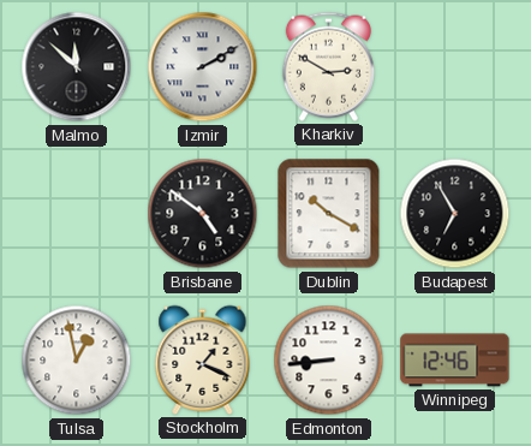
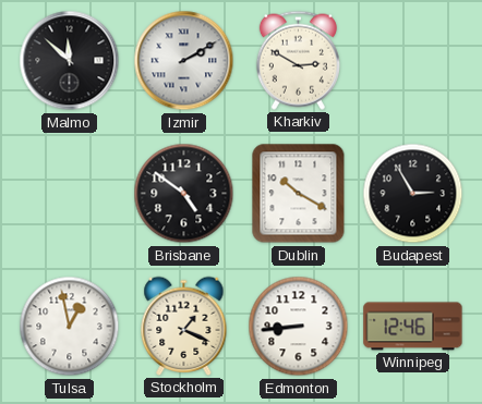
Budapest: 6:55 -> 2:55 (413, 194)
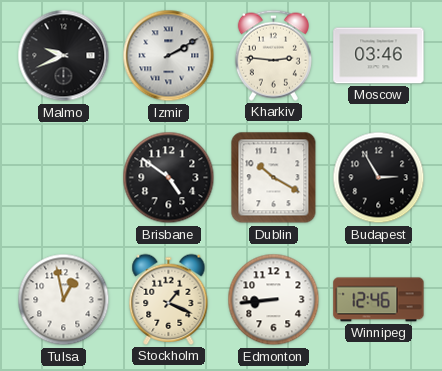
Malmo: 11:52 -> 9:41 (64, 56)
Kharkiv: 2:50 -> 2:46 (273, 55)
Moscow: none -> 03:46 (379, 56)
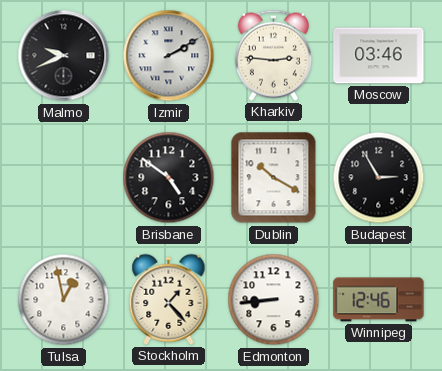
Stockholm: 1:19 -> 1:23 (169, 299)
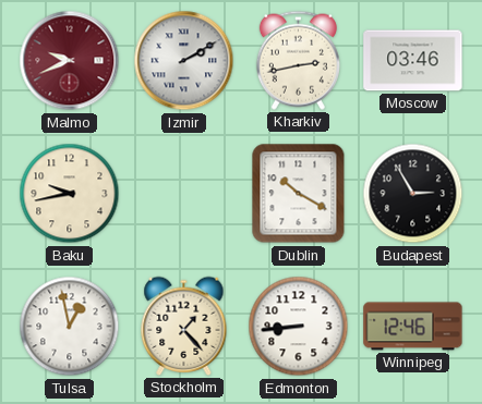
Malmo dial: black -> burgundy (70, 61)
Kharkiv: 2:46 -> 2:43 (298, 60)
Baku: none -> 9:43 (70, 194)
Brisbane: 4:51 -> none (169, 178)
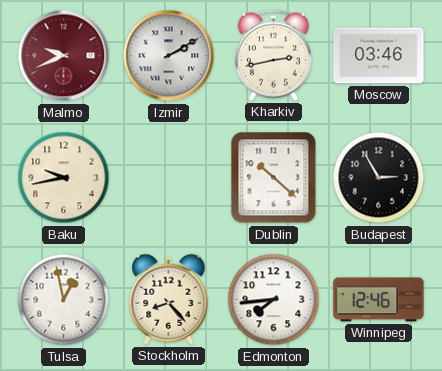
Dublin: 10:20 -> 10:22 (274, 178)
Stockholm: 1:23 -> 8:23 (169, 299)
Edmonton: 8:44 -> 7:44 (274, 300)
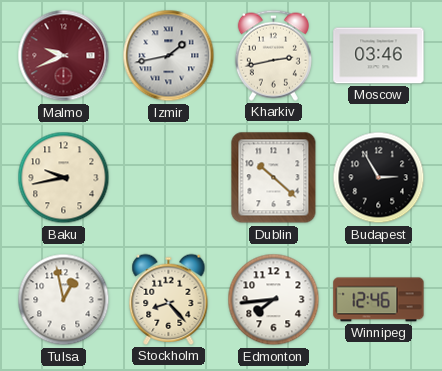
Izmir: 2:10 -> 1:43 (169, 56)
